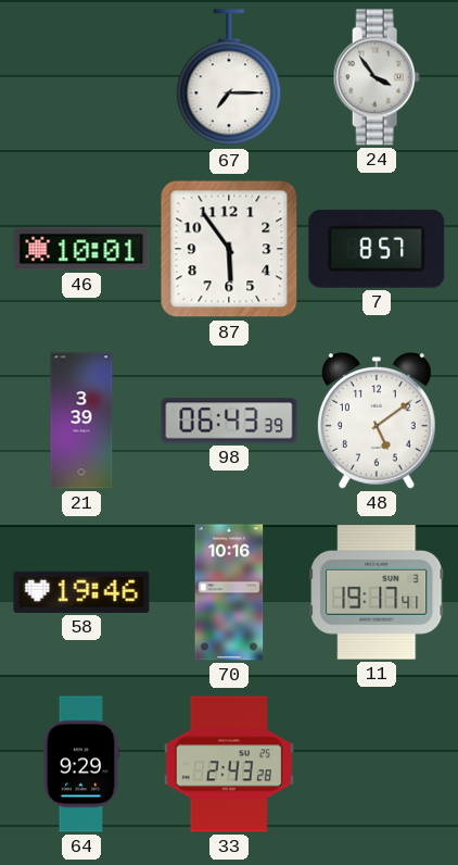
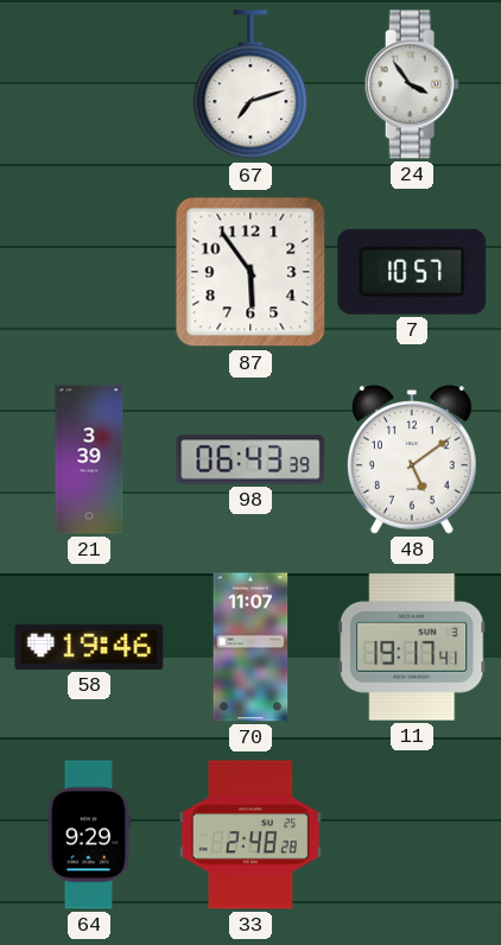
67: 7:15 -> 7:12 (251, 85)
46: 10:01 -> none (81, 249)
7: 8:57 -> 10:57 (412, 272)
70: 10:16 -> 11:07 (251, 647)
33: 2:43 -> 2:48 (251, 835)
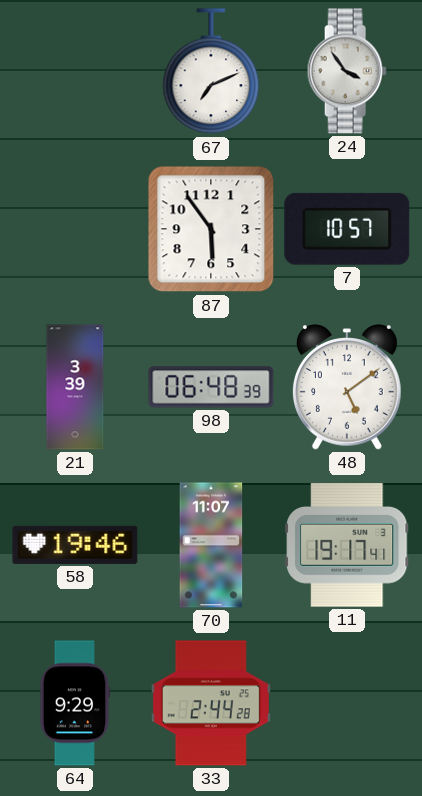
67: 7:12 -> 7:11 (211, 72)
98: 06:43 -> 06:48 (211, 387)
33: 2:48 -> 2:44 (211, 703)
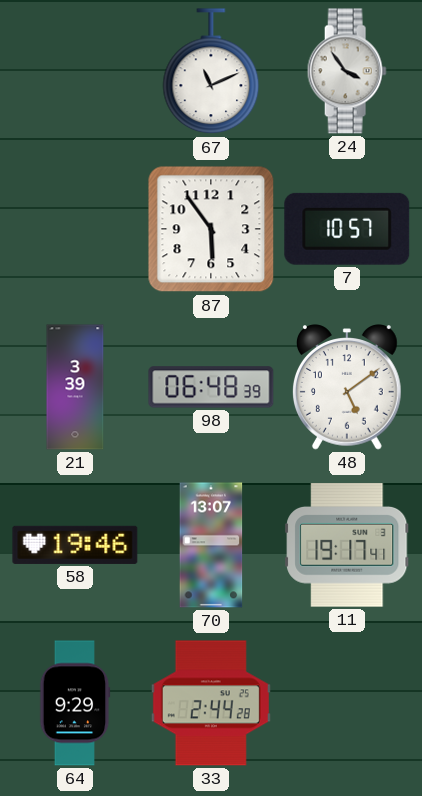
67: 7:11 -> 11:11 (211, 72)
70: 11:07 -> 13:07 (211, 545)
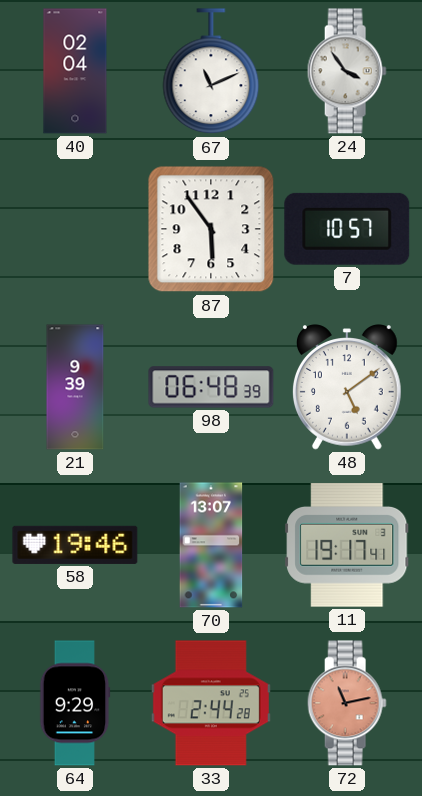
40: none -> 02:04 (75, 71)
21: 3:39 -> 9:39 (75, 387)
72: none -> 11:13 (347, 703)
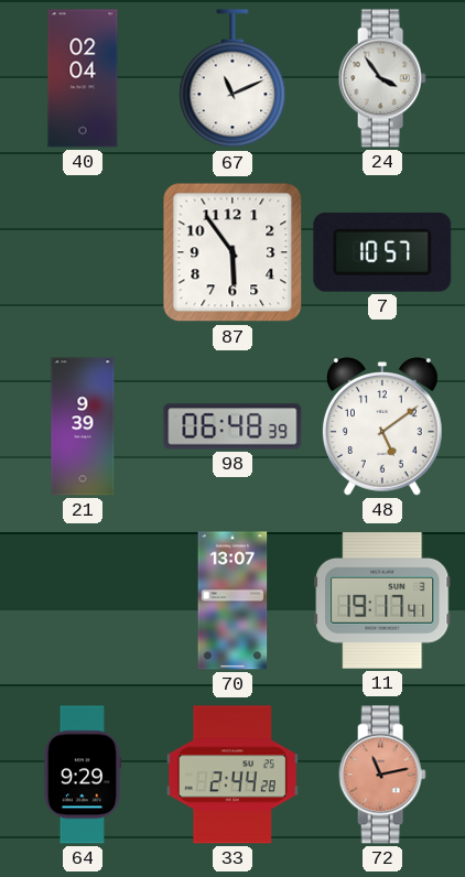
58: 19:46 -> none (75, 545)
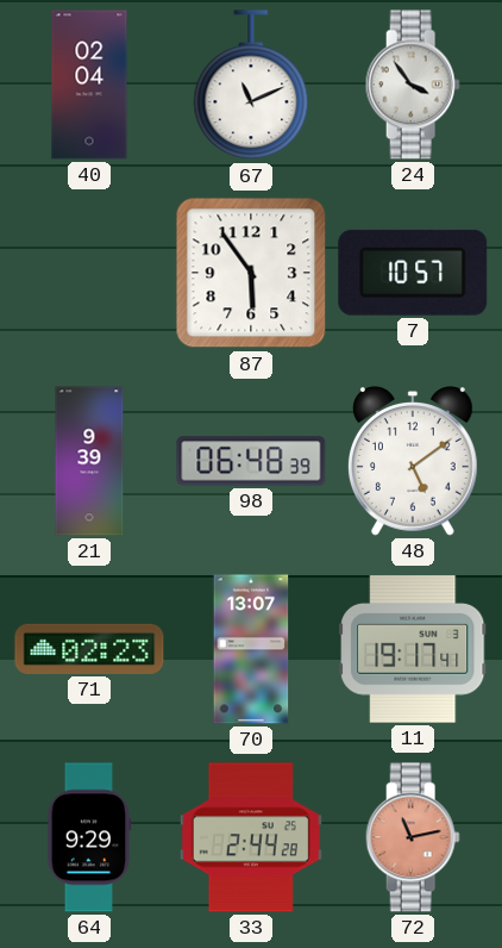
71: none -> 02:23 (89, 649)
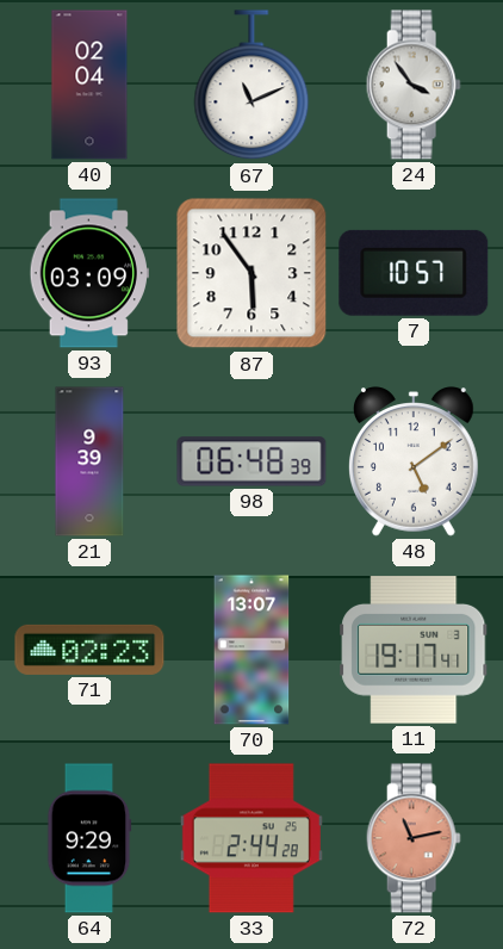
93: none -> 03:09 (89, 273)
